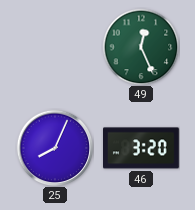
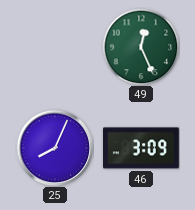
46: 3:20 -> 3:09 (142, 148)
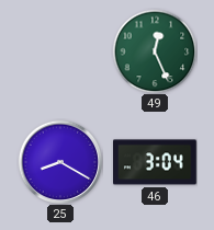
25: 8:04 -> 8:20 (60, 162)
46: 3:09 -> 3:04 (156, 162)
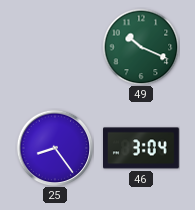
49: 12:26 -> 10:19 (141, 47)
25: 8:20 -> 8:24 (55, 148)
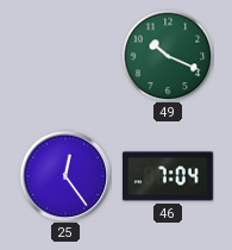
25: 8:24 -> 12:24 (65, 176)
46: 3:04 -> 7:04 (169, 176)
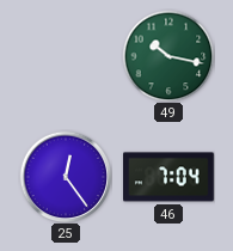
49: 10:19 -> 10:17 (168, 56)
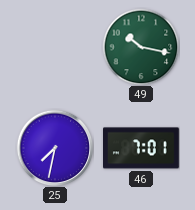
25: 12:24 -> 7:32 (55, 148)
46: 7:04 -> 7:01 (142, 148)
